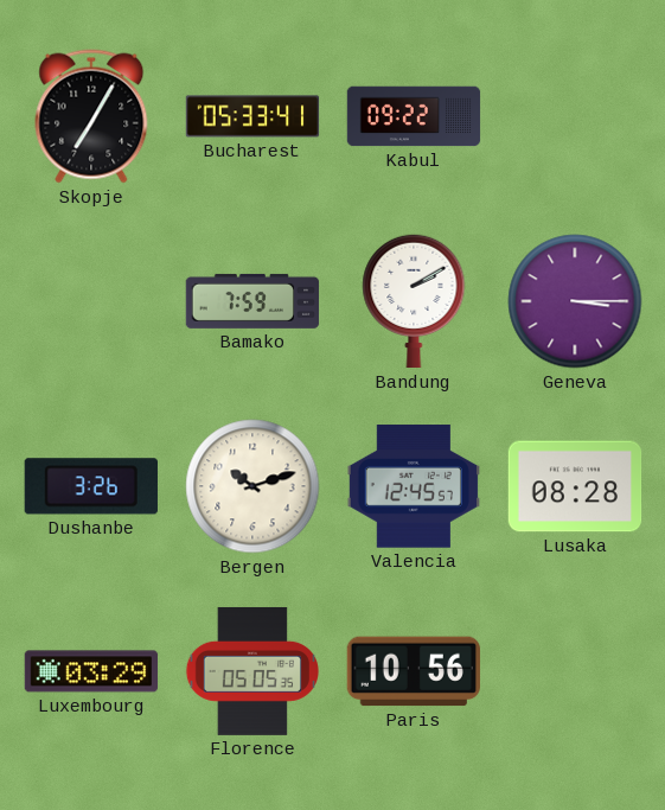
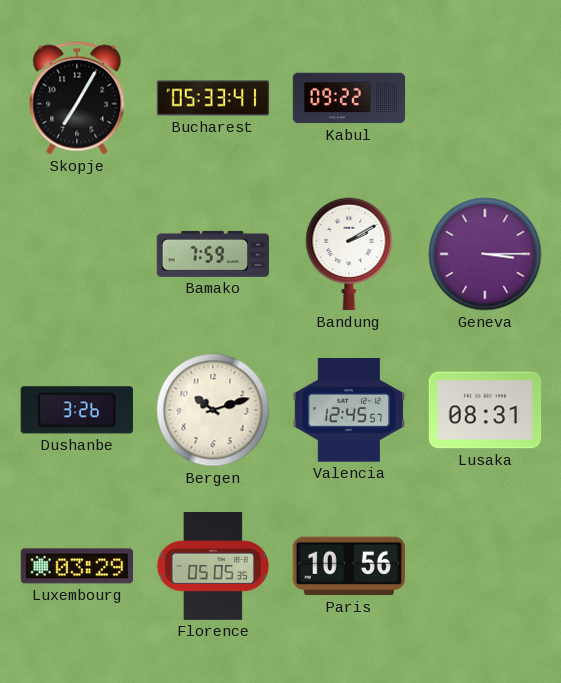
Lusaka: 08:28 -> 08:31 (485, 410)
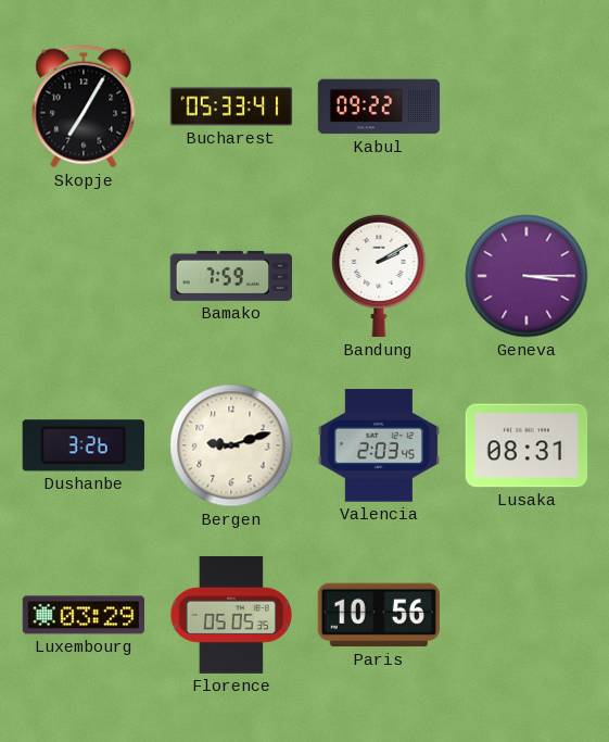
Bergen: 10:12 -> 9:12 (231, 445)
Valencia: 12:45 -> 2:03 (378, 445)
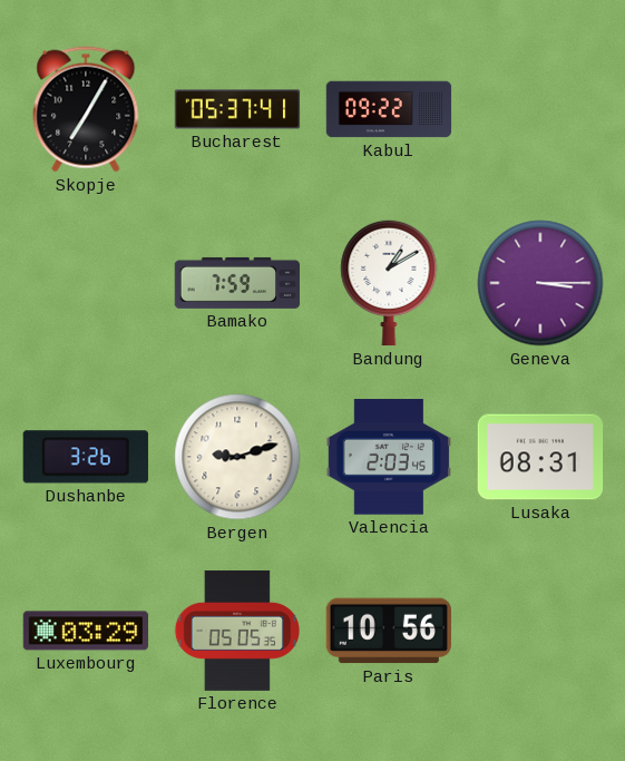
Bucharest: 05:33 -> 05:37 (237, 109)
Bandung: 2:10 -> 1:10 (389, 283)
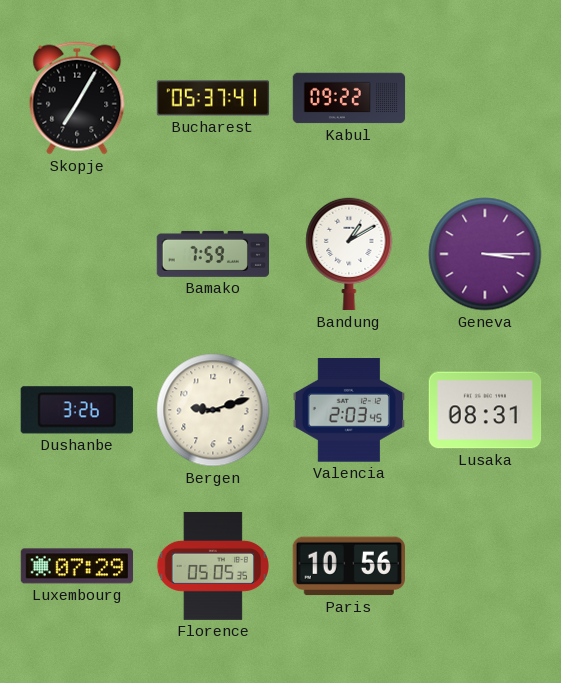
Luxembourg: 03:29 -> 07:29 (77, 566)
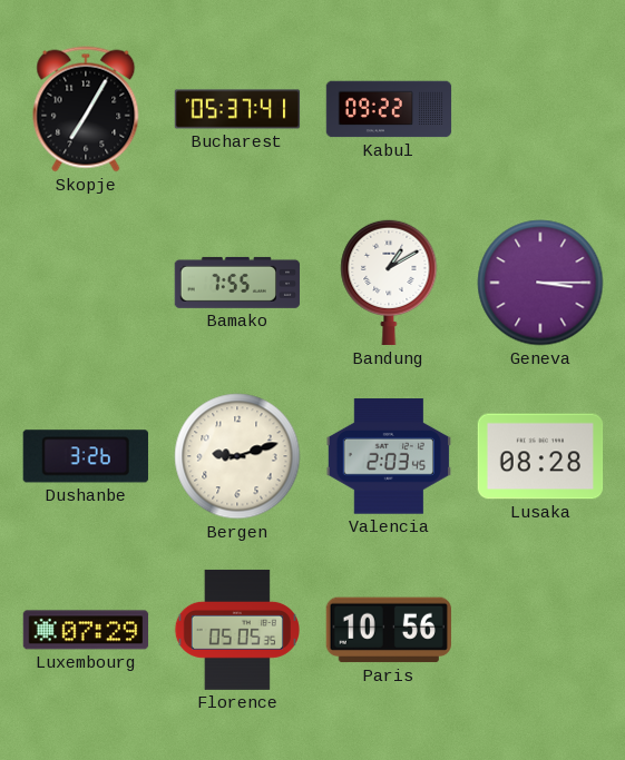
Bamako: 7:59 -> 7:55 (237, 283)
Lusaka: 08:31 -> 08:28 (540, 456)
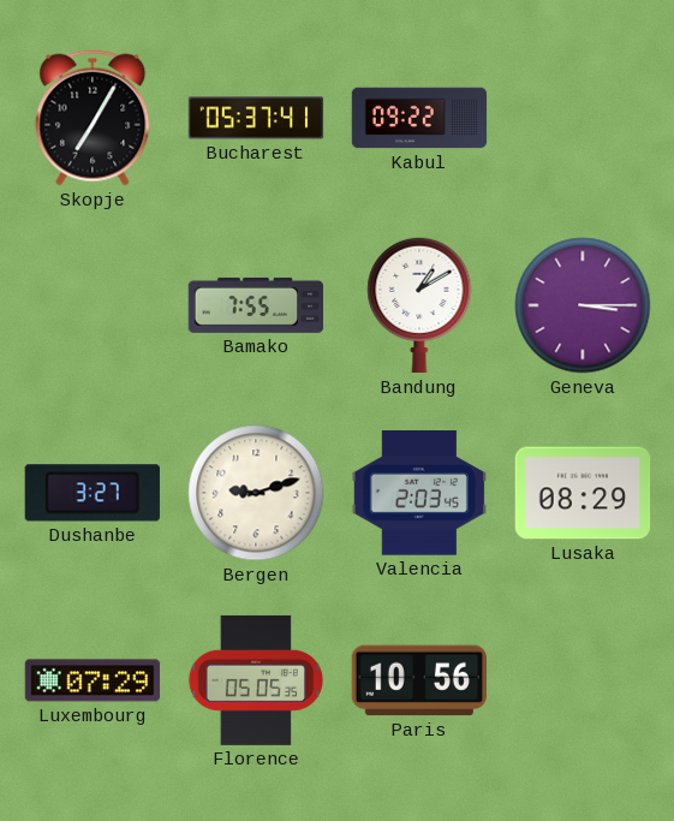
Dushanbe: 3:26 -> 3:27 (93, 493)
Lusaka: 08:28 -> 08:29 (583, 493)
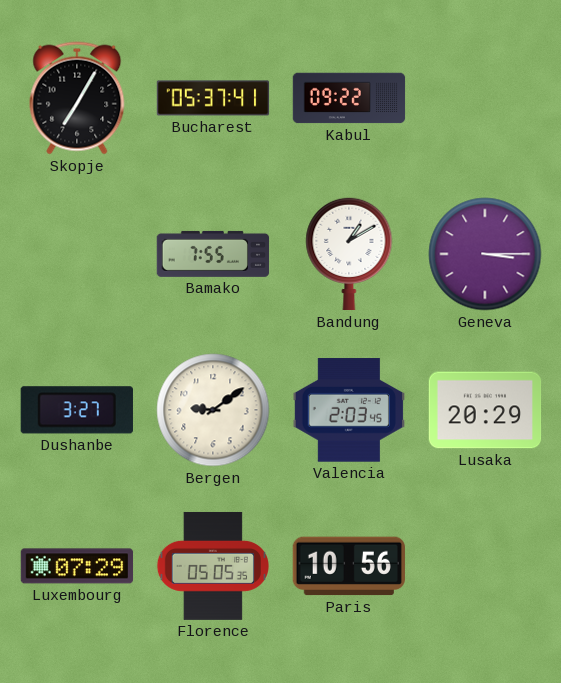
Bergen: 9:12 -> 9:09 (213, 410)
Lusaka: 08:29 -> 20:29 (485, 410)
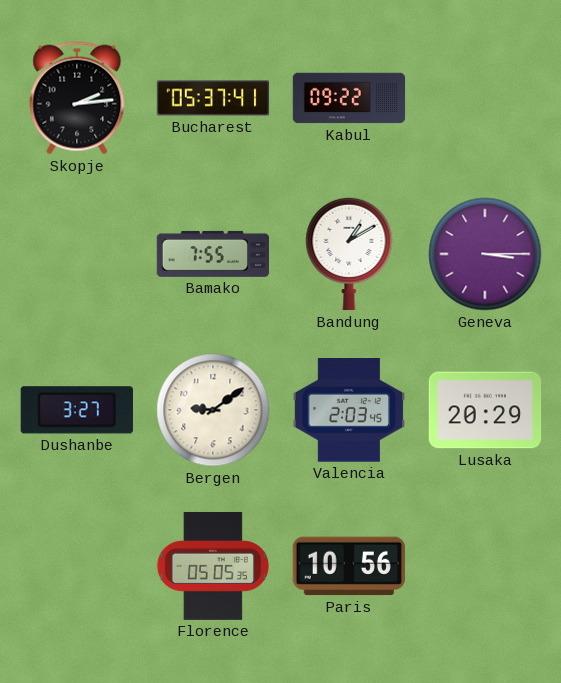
Skopje: 7:05 -> 2:14 (77, 98)
Luxembourg: 07:29 -> none (77, 566)
